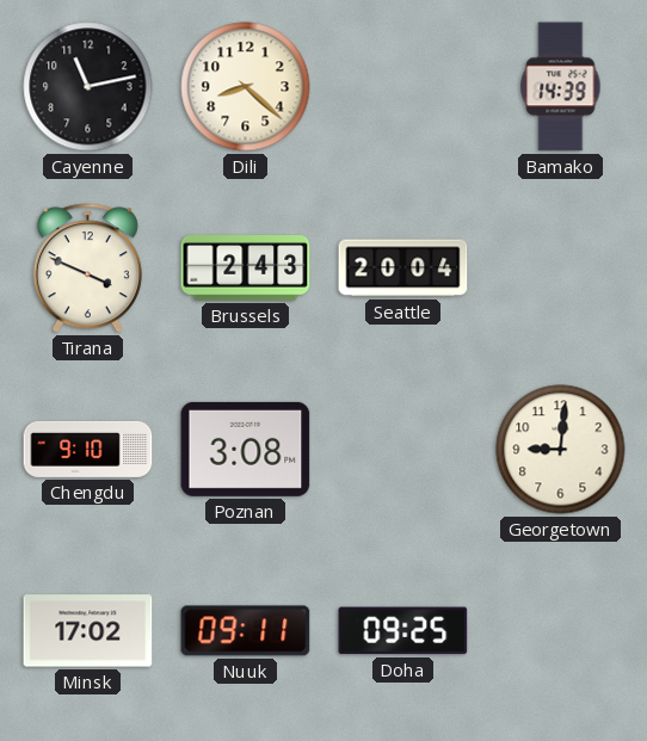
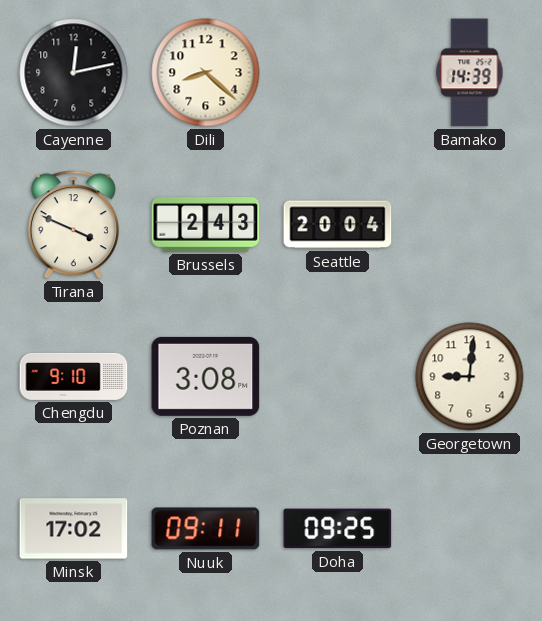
Cayenne: 11:13 -> 12:13 (74, 73)
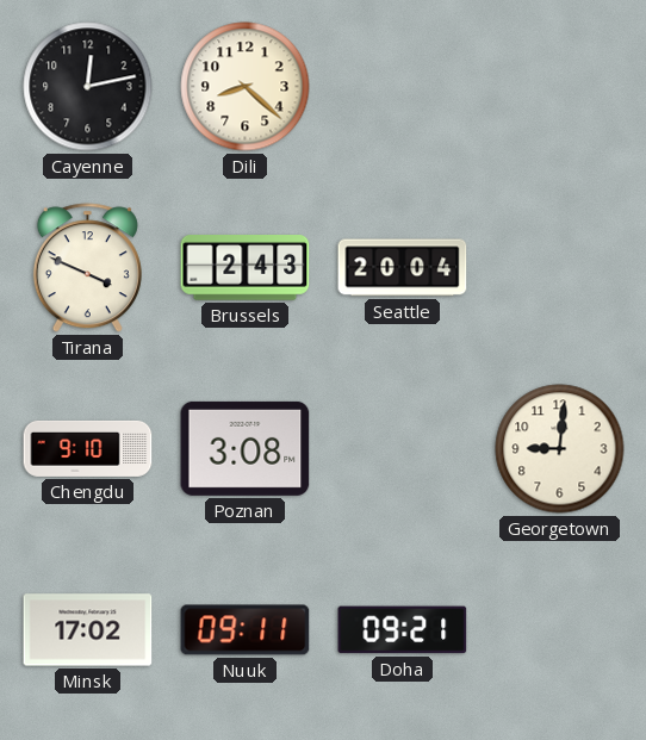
Bamako: 14:39 -> none (470, 73)
Doha: 09:25 -> 09:21 (403, 630)
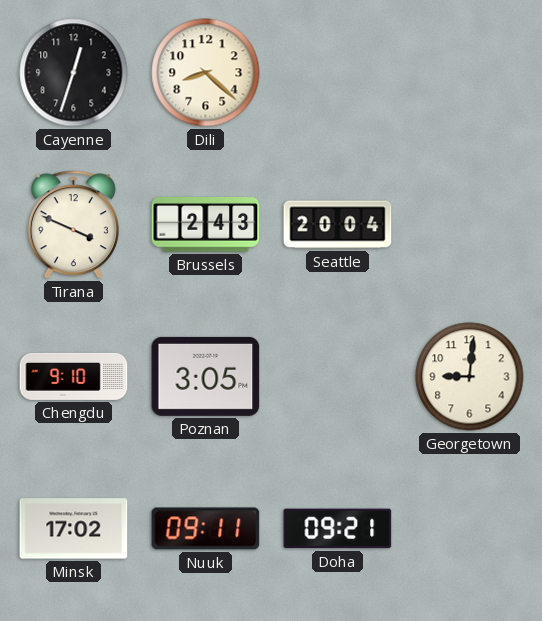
Cayenne: 12:13 -> 12:33 (74, 73)
Poznan: 3:08 -> 3:05 (206, 376)
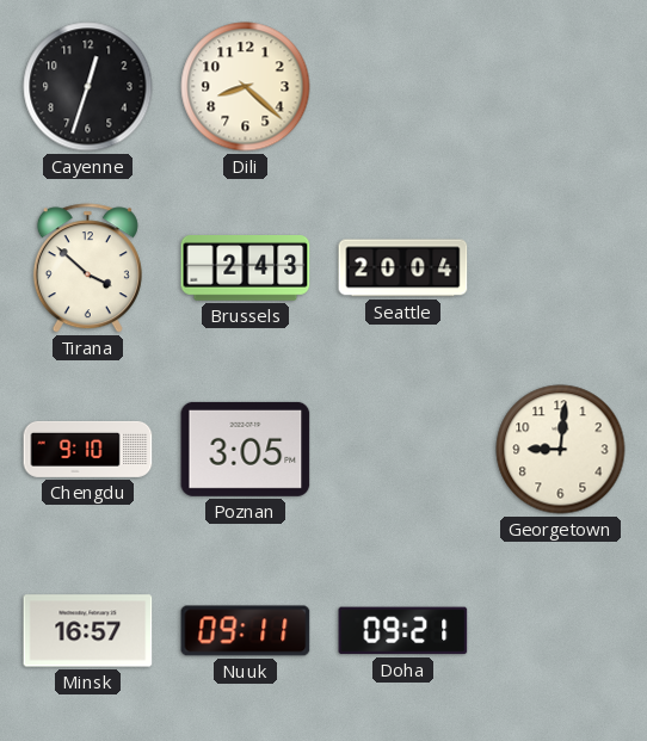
Tirana: 3:49 -> 3:52 (87, 268)
Minsk: 17:02 -> 16:57 (88, 631)
